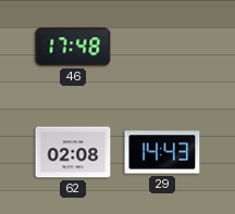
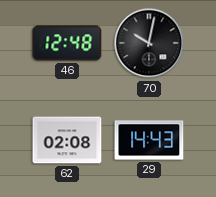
46: 17:48 -> 12:48 (67, 43)
70: none -> 10:02 (149, 43)
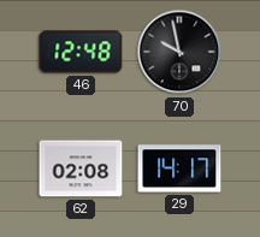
70: 10:02 -> 9:58 (179, 52)
29: 14:43 -> 14:17 (179, 168)
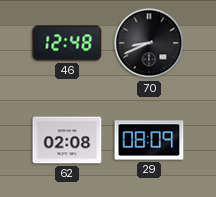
70: 9:58 -> 8:41 (149, 43)
29: 14:17 -> 08:09 (149, 140)
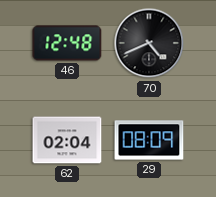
70: 8:41 -> 4:41 (149, 43)
62: 02:08 -> 02:04 (67, 140)
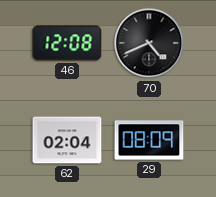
46: 12:48 -> 12:08 (67, 43)
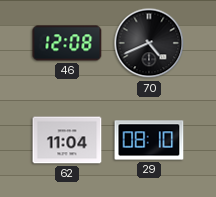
62: 02:04 -> 11:04 (67, 140)
29: 08:09 -> 08:10 (149, 140)
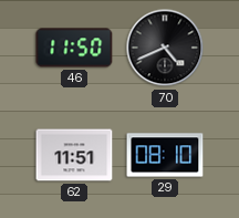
46: 12:08 -> 11:50 (74, 48)
62: 11:04 -> 11:51 (74, 155)
